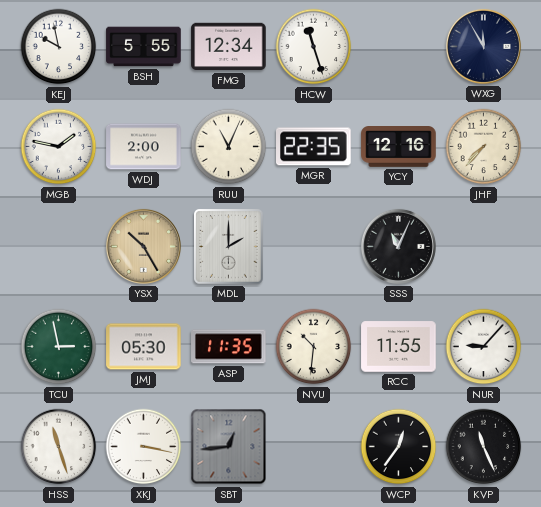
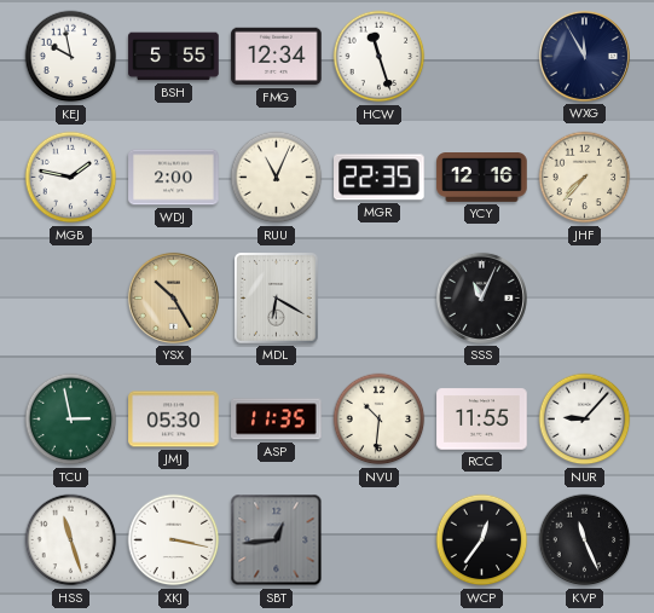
MDL: 2:00 -> 6:20 (277, 299)
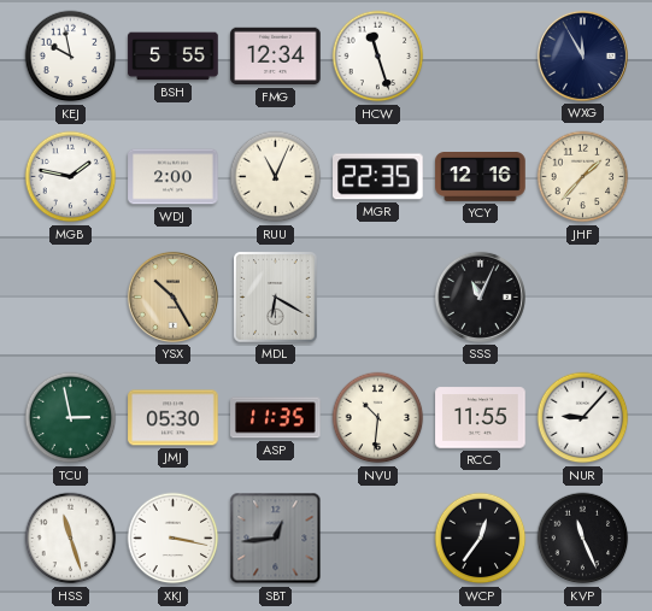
JHF: 7:37 -> 1:37 (583, 177)
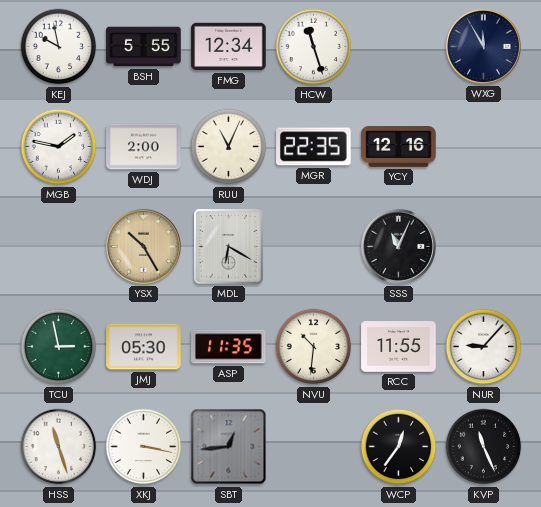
JHF: 1:37 -> none (583, 177)
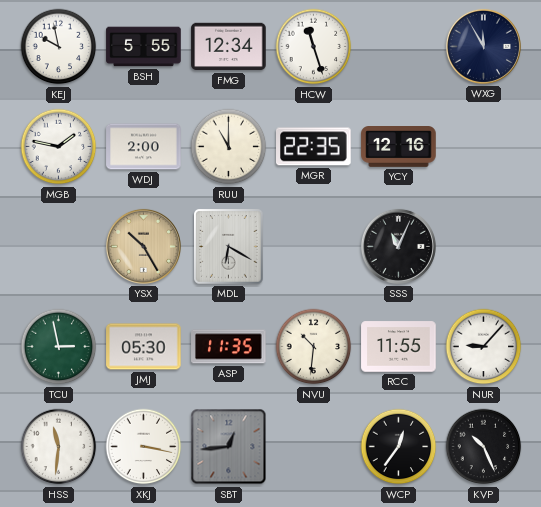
RUU: 11:04 -> 11:00 (229, 147)
HSS: 11:27 -> 11:31 (59, 447)
KVP: 11:26 -> 10:26 (484, 447)
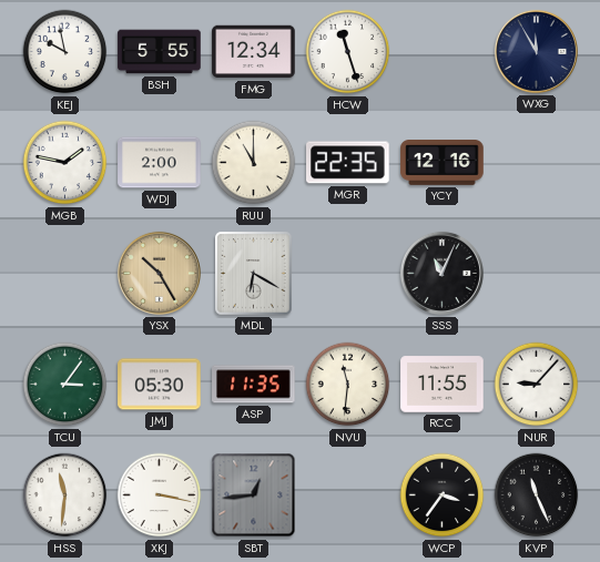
TCU: 2:58 -> 3:06 (65, 385)
NVU: 10:31 -> 11:31 (348, 385)
WCP: 12:36 -> 3:36 (443, 495)
KVP: 10:26 -> 11:26 (537, 495)
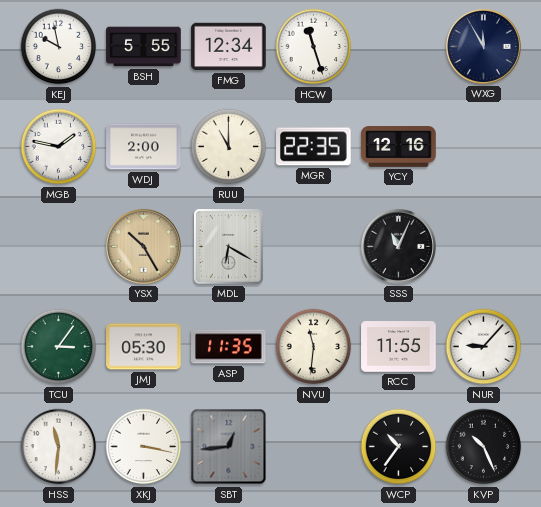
WCP: 3:36 -> 10:36 (399, 447)
KVP: 11:26 -> 10:26 (484, 447)
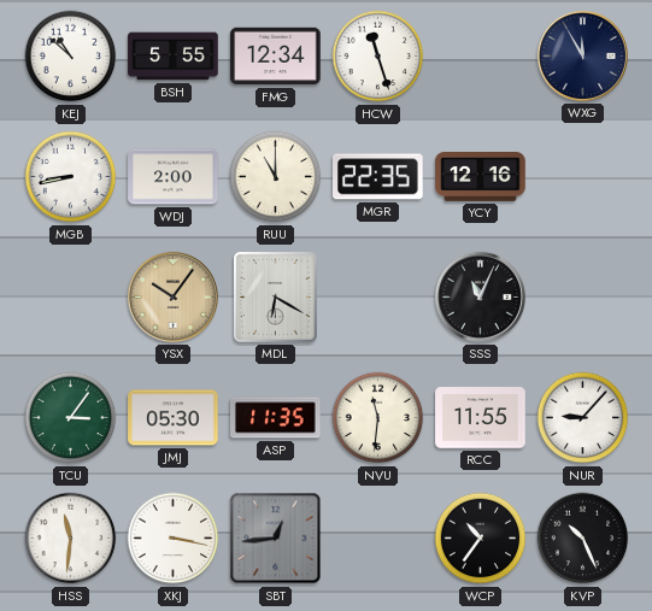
KEJ: 9:58 -> 10:52 (71, 57)
MGB: 1:47 -> 8:43 (71, 177)
YSX: 10:25 -> 10:06 (172, 296)
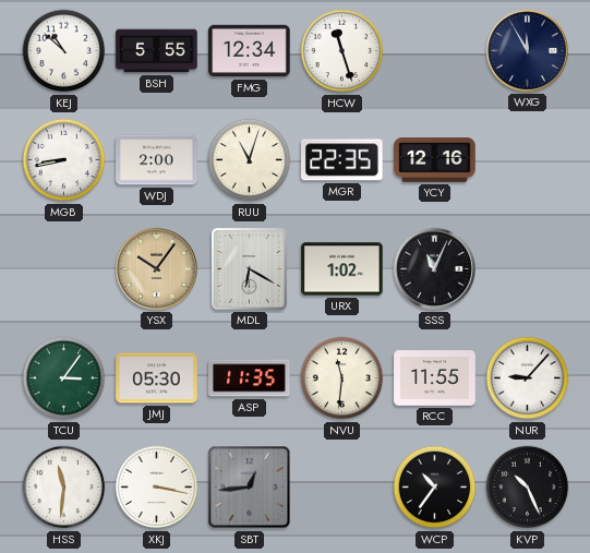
RUU: 11:00 -> 11:03 (250, 160)
URX: none -> 1:02 (342, 269)
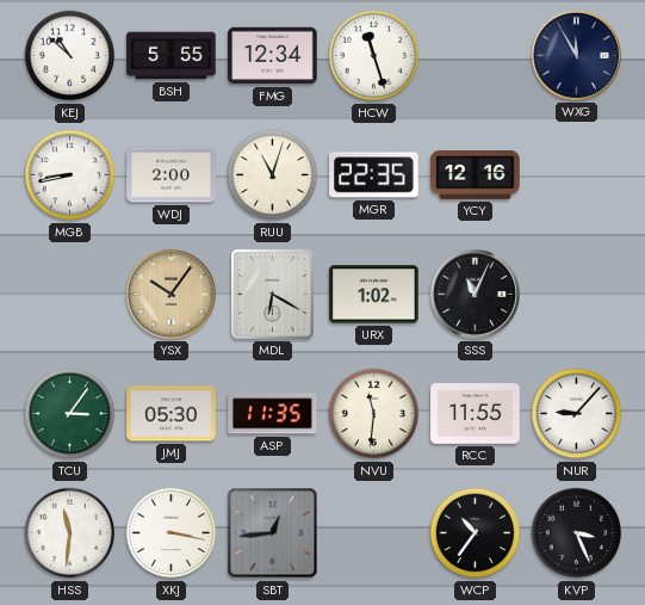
KVP: 10:26 -> 3:26 (577, 533)
